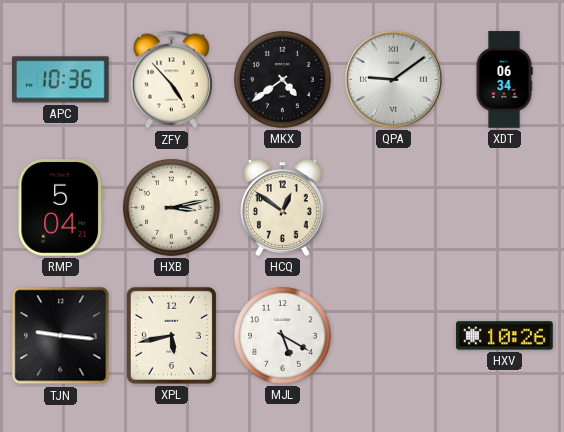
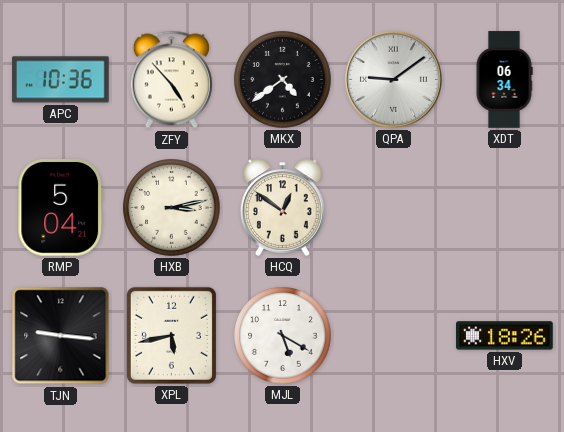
HXV: 10:26 -> 18:26 (505, 336)
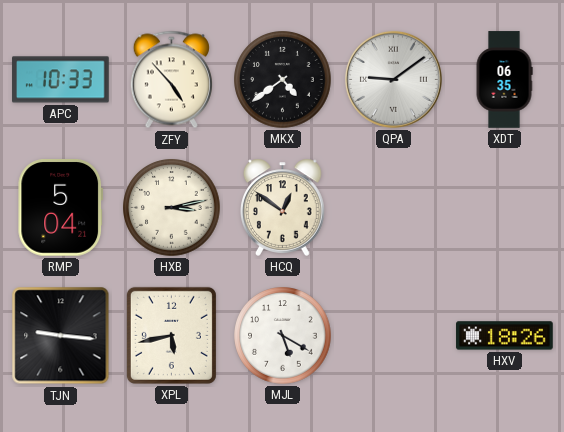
APC: 10:36 -> 10:33 (61, 80)
XDT: 06:34 -> 06:35 (504, 80)
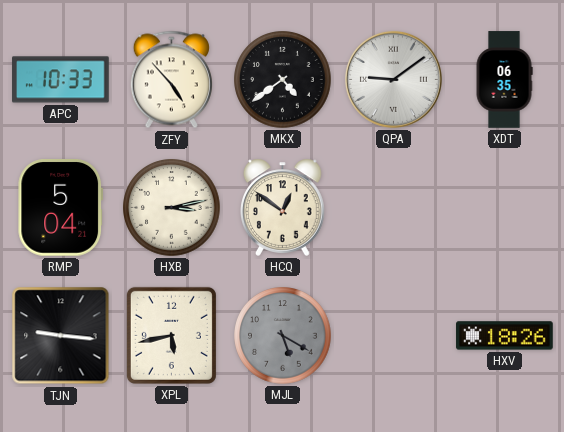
MJL dial: white -> grey (283, 336)
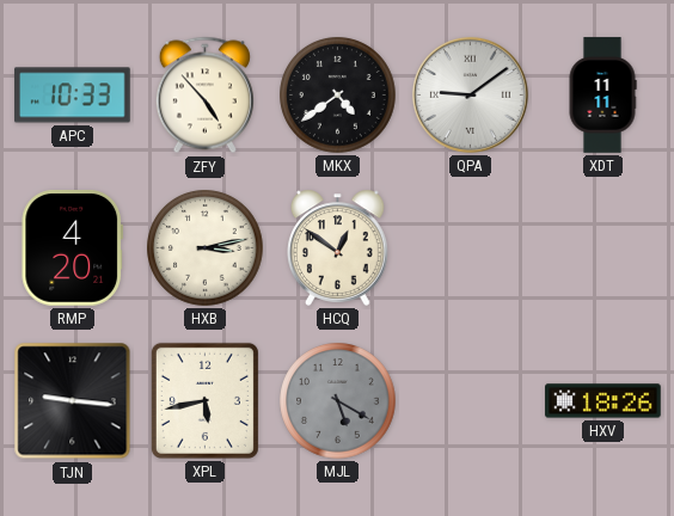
XDT: 06:35 -> 11:11 (602, 96)
RMP: 5:04 -> 4:20 (73, 248)
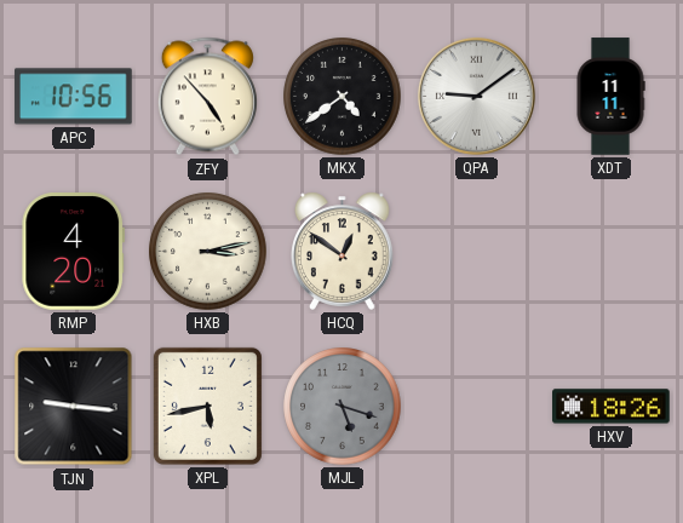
APC: 10:33 -> 10:56 (74, 97)
MJL: 5:20 -> 5:18 (343, 407)
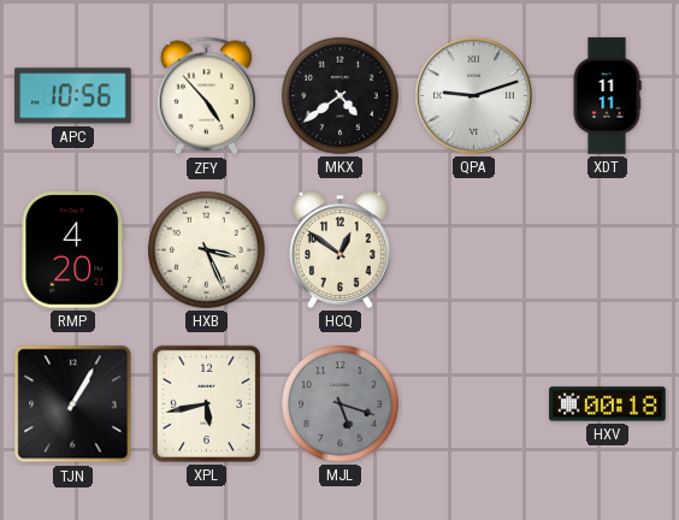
QPA: 9:09 -> 9:12 (473, 95)
HXB: 3:13 -> 3:26 (207, 250)
TJN: 9:16 -> 1:05 (73, 404)
HXV: 18:26 -> 00:18 (608, 404)
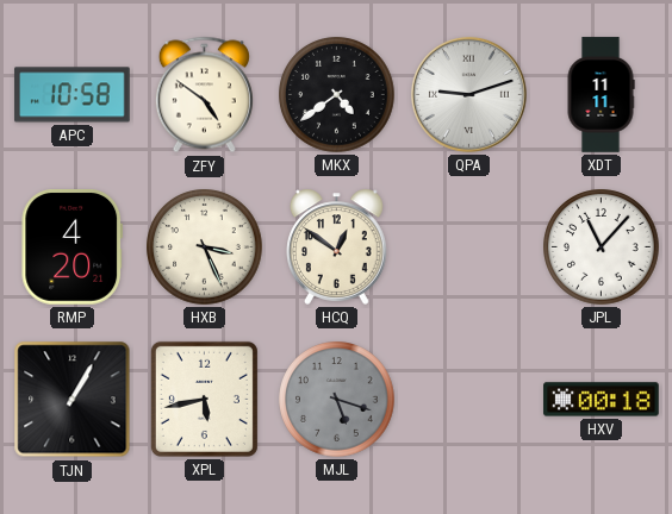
APC: 10:56 -> 10:58 (73, 95)
ZFY: 4:53 -> 4:51 (204, 95)
JPL: none -> 11:07 (602, 247)
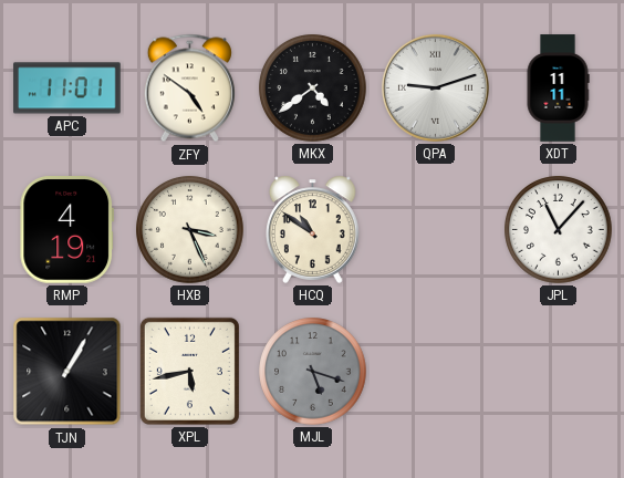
APC: 10:58 -> 11:01 (67, 89)
RMP: 4:20 -> 4:19 (67, 230)
HCQ: 12:51 -> 10:51 (313, 229)
HXV: 00:18 -> none (602, 400)
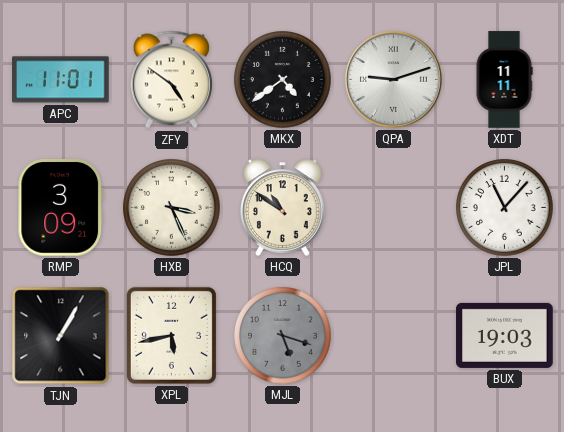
RMP: 4:19 -> 3:09 (61, 208)
BUX: none -> 19:03 (505, 335)
